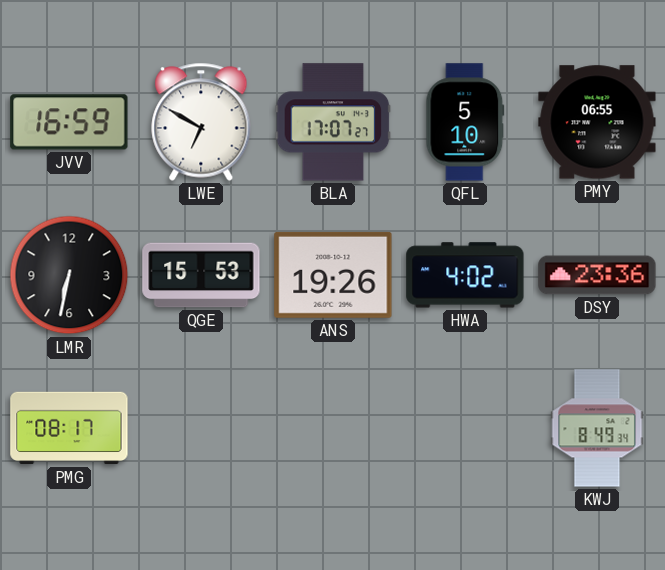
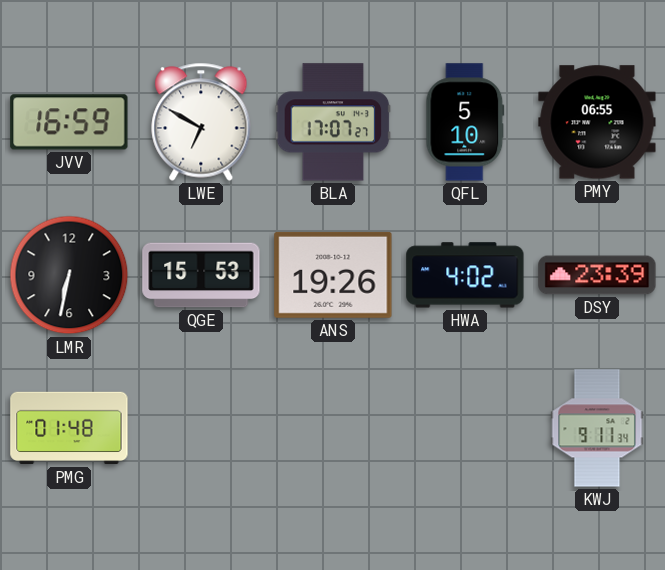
DSY: 23:36 -> 23:39 (597, 275)
PMG: 08:17 -> 01:48 (69, 428)
KWJ: 8:49 -> 9:11 (597, 428)
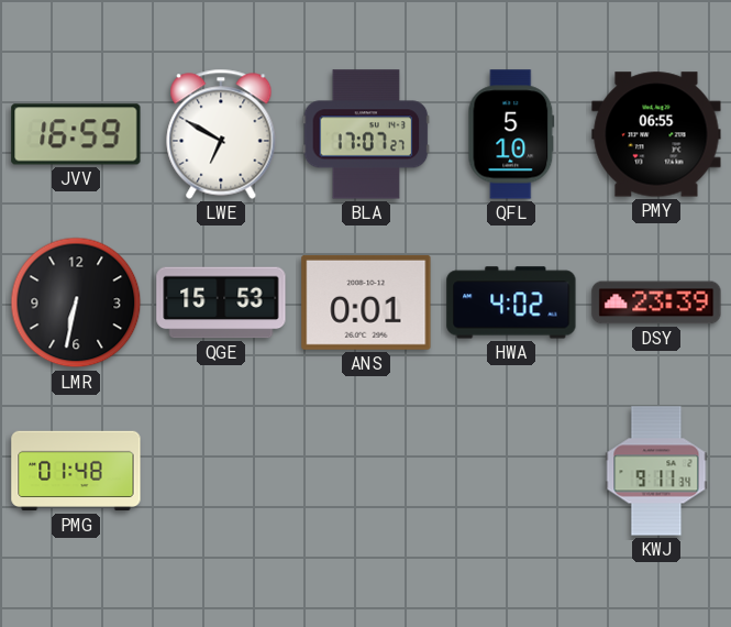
ANS: 19:26 -> 0:01 (366, 302)
